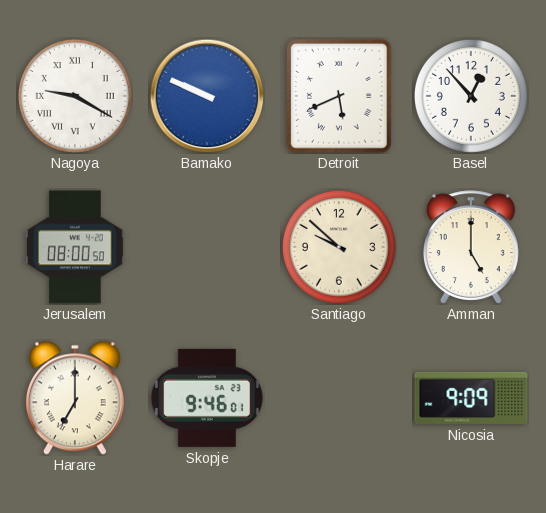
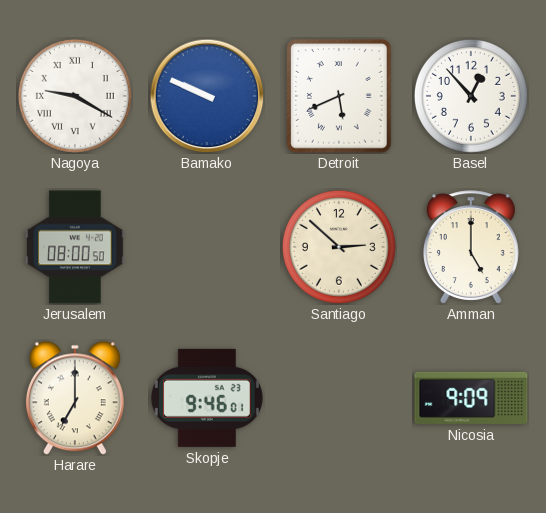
Santiago: 9:52 -> 2:52 (339, 247)
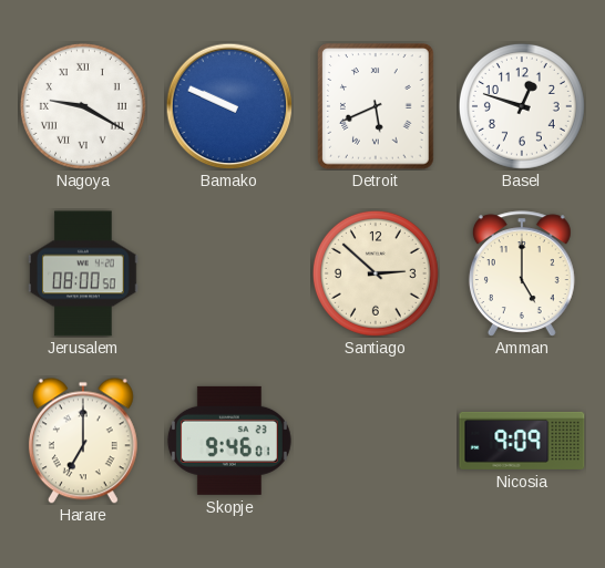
Basel: 12:53 -> 12:48 (522, 106)
